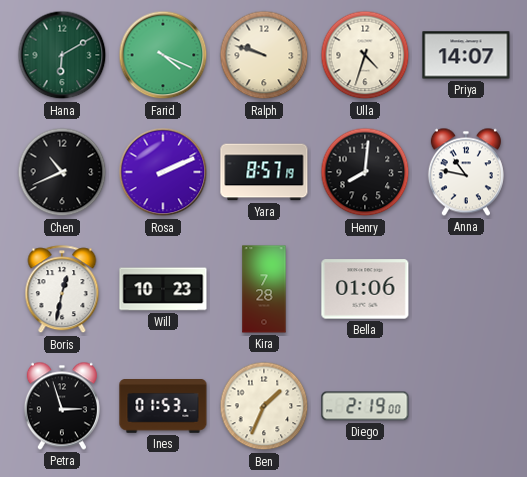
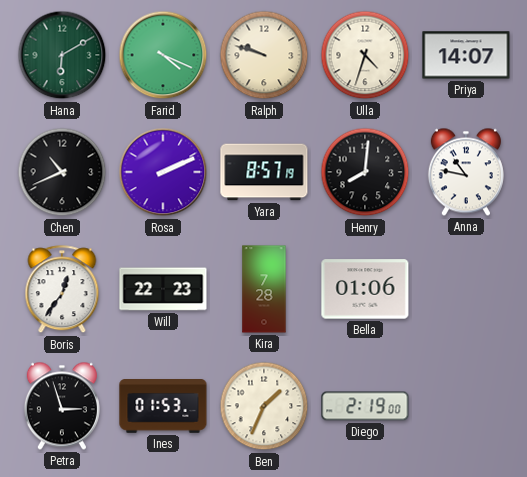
Boris: 12:32 -> 12:36 (62, 290)
Will: 10:23 -> 22:23 (163, 289)
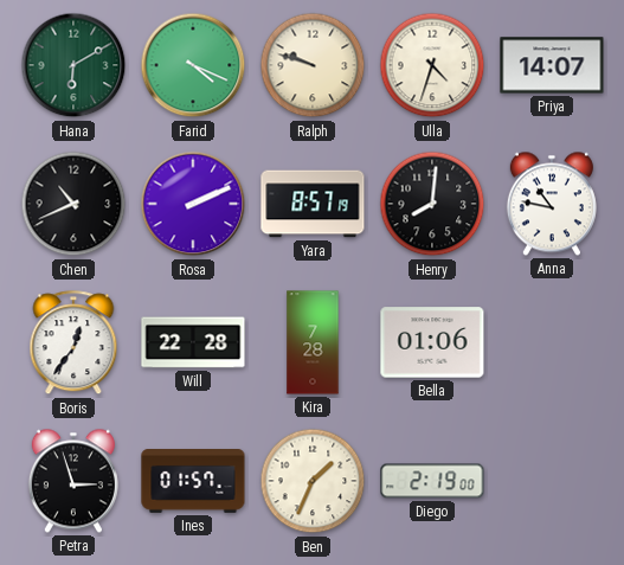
Will: 22:23 -> 22:28 (193, 342)
Ines: 01:53 -> 01:57 (193, 482)
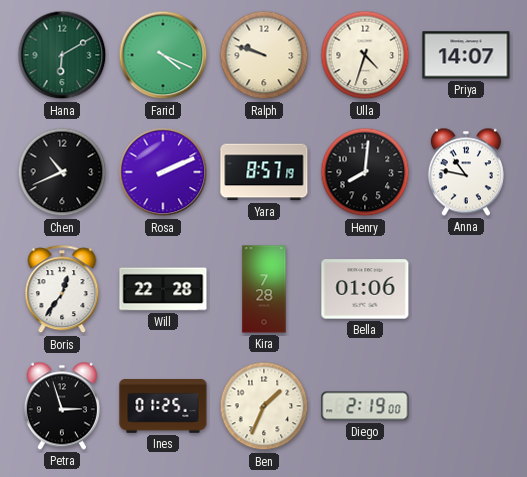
Ines: 01:57 -> 01:25 (163, 407)
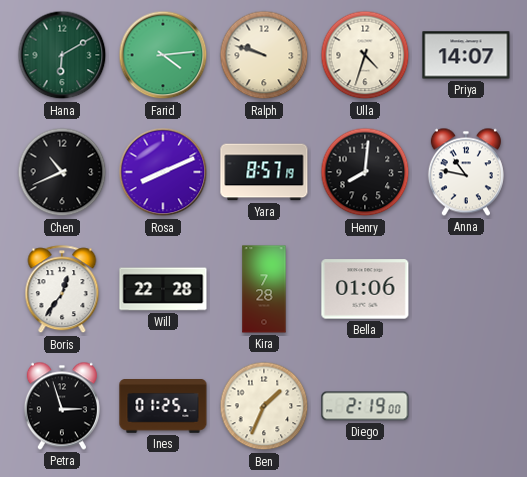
Farid: 4:19 -> 4:14 (163, 55)
Rosa: 2:11 -> 8:11 (163, 172)
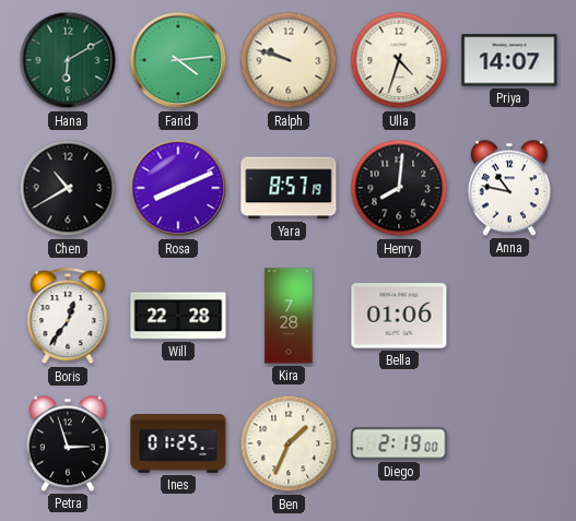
Chen: 10:41 -> 10:40 (68, 188)
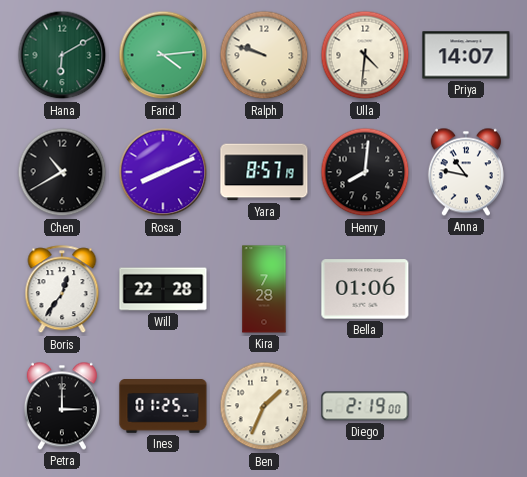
Ulla: 4:33 -> 4:31 (365, 55)
Petra: 2:57 -> 3:00 (62, 406)
